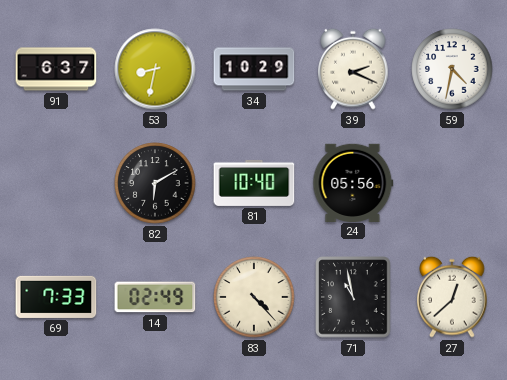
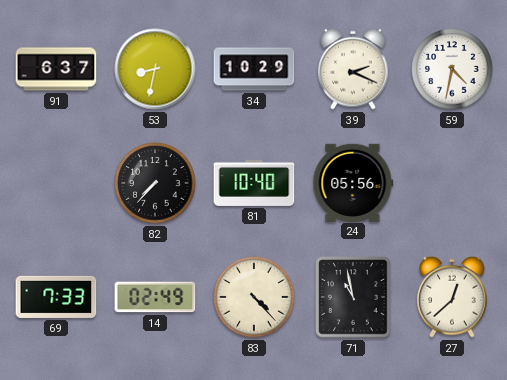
82: 6:10 -> 7:37 (155, 183)
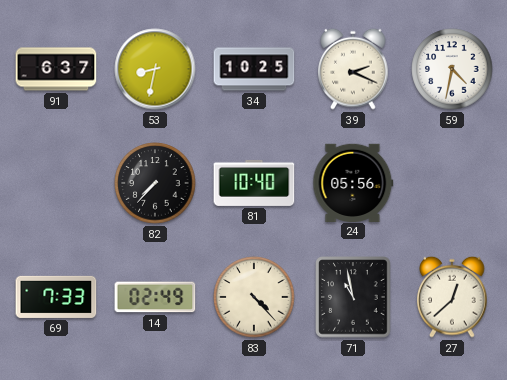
34: 10:29 -> 10:25 (254, 69)
